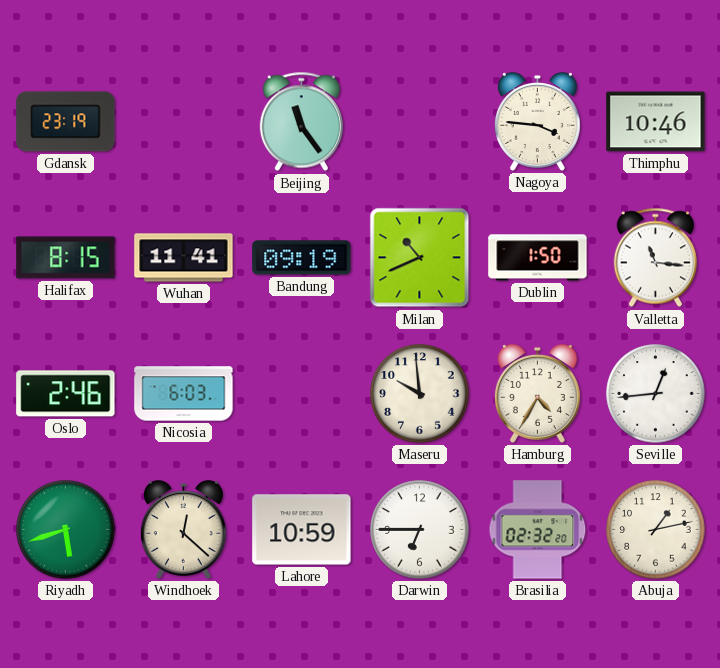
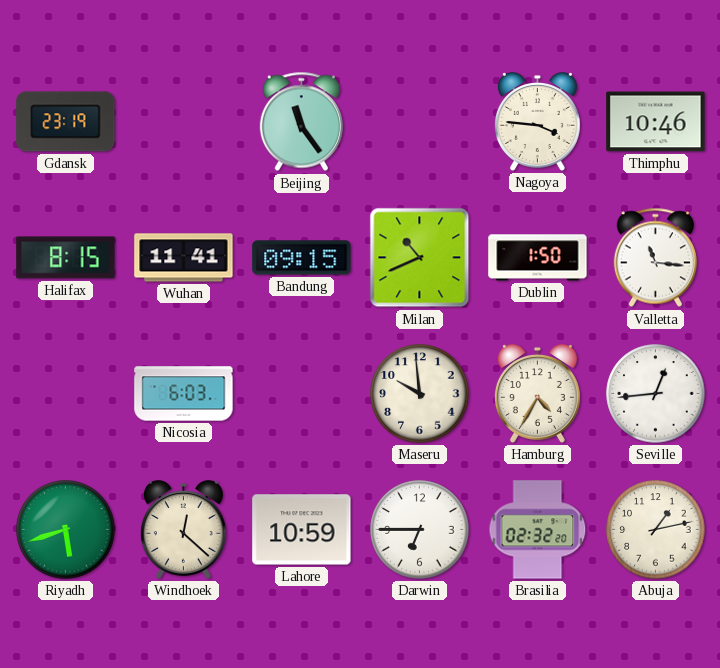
Bandung: 09:19 -> 09:15 (302, 258)
Oslo: 2:46 -> none (66, 394)
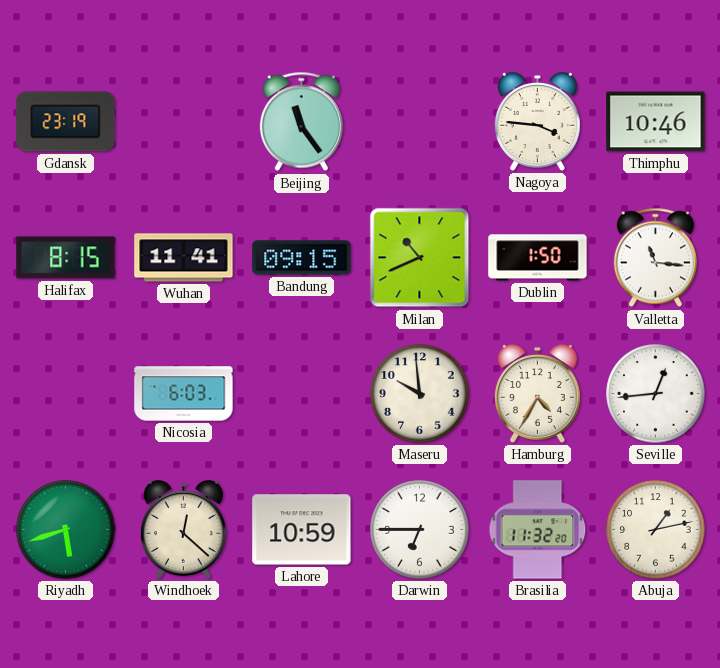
Brasilia: 02:32 -> 11:32 (538, 530)
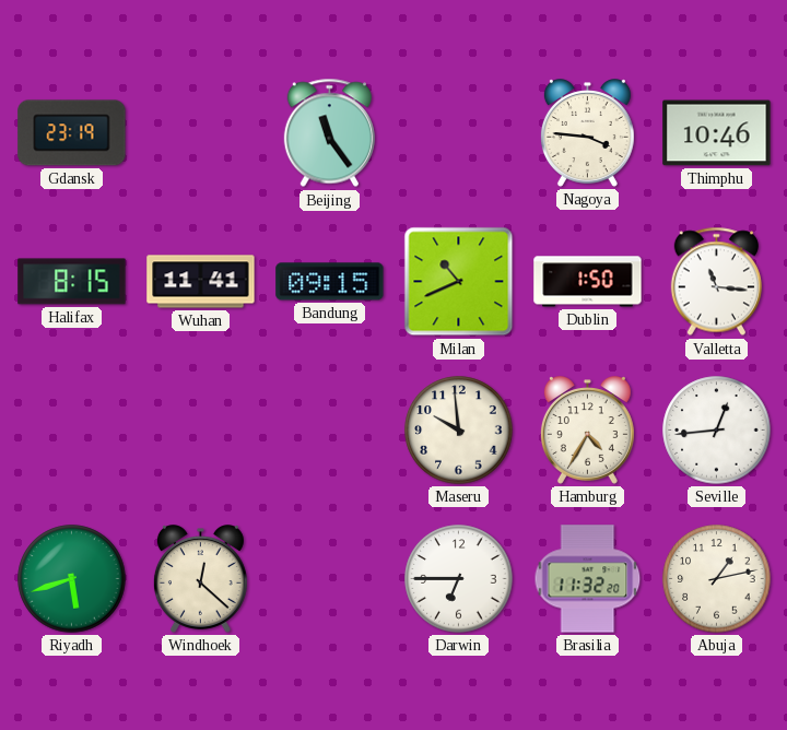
Nicosia: 6:03 -> none (184, 394)
Lahore: 10:59 -> none (302, 530)
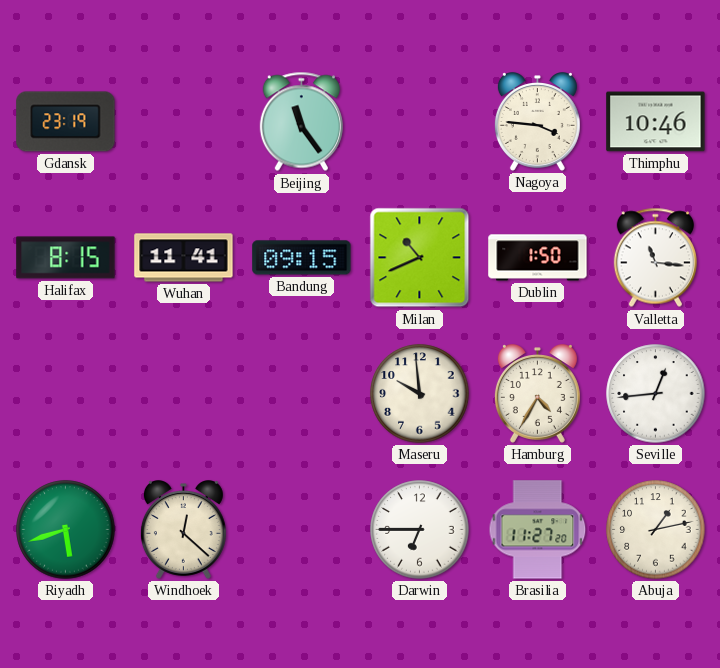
Brasilia: 11:32 -> 11:27 (538, 530)
